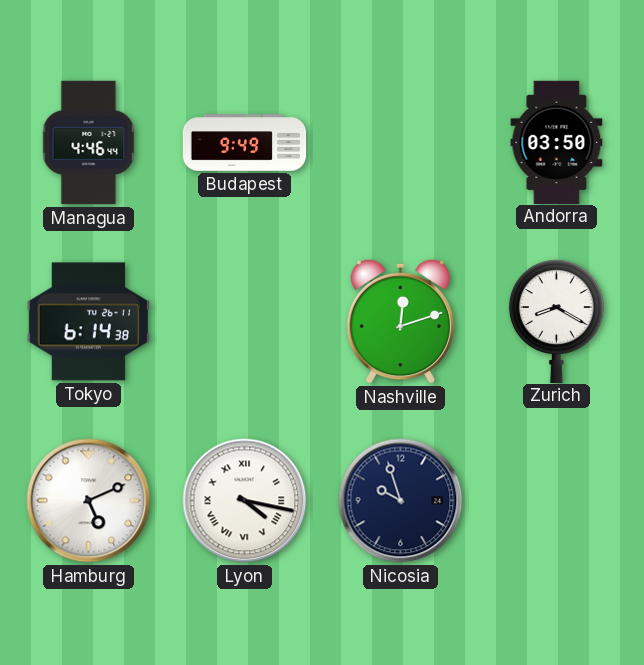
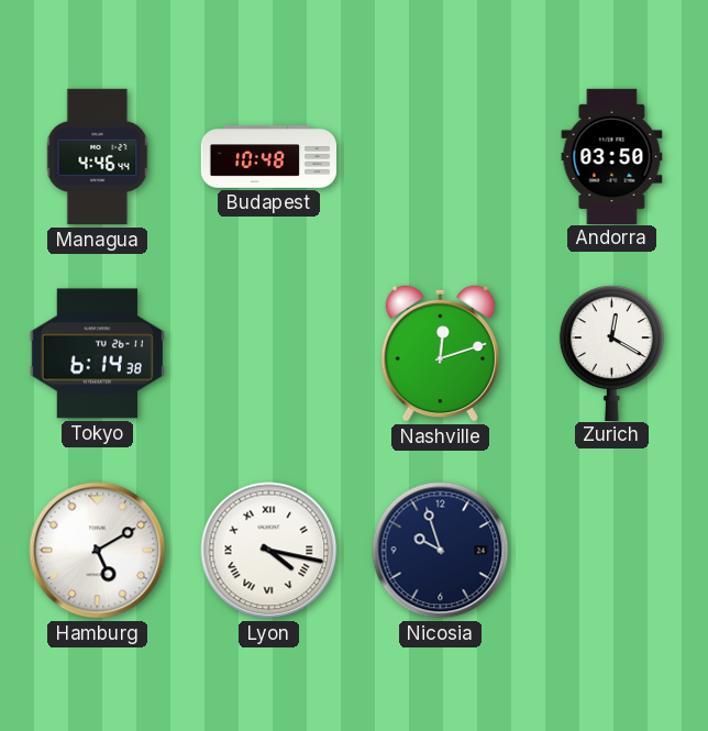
Budapest: 9:49 -> 10:48 (269, 157)
Zurich: 8:20 -> 12:20 (611, 353)
Hamburg: 5:11 -> 5:10 (98, 551)
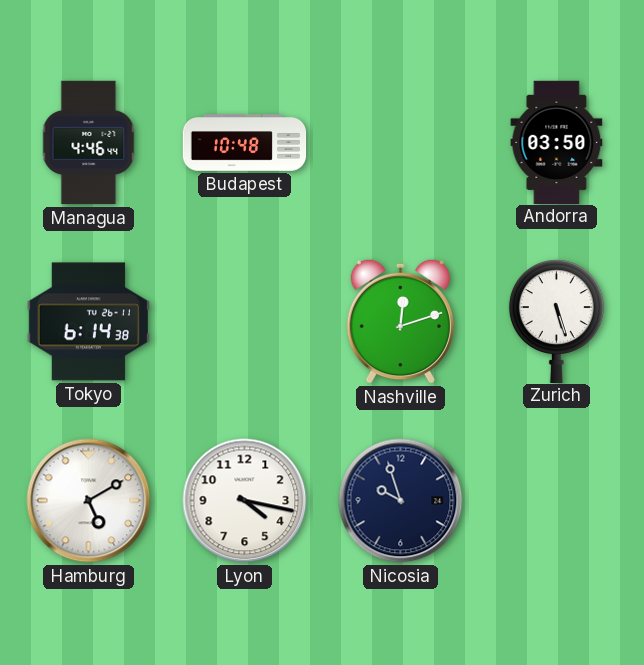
Zurich: 12:20 -> 5:27 (556, 321)
Lyon numerals: Roman -> Arabic (245, 501)
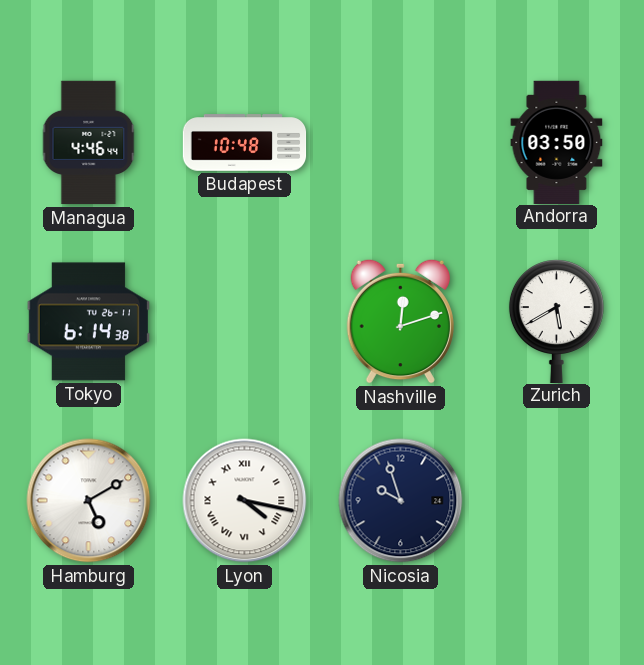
Zurich: 5:27 -> 5:40 (556, 321)
Lyon numerals: Arabic -> Roman (245, 501)
